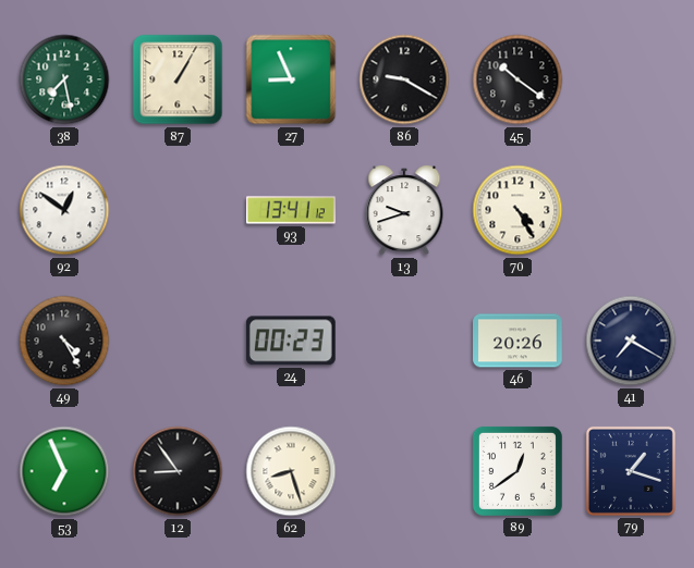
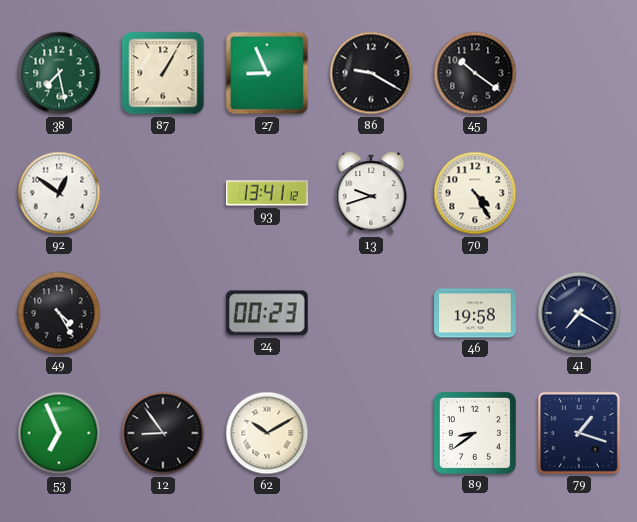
46: 20:26 -> 19:58 (476, 313)
62: 8:27 -> 10:10 (267, 433)
89: 12:39 -> 8:39 (475, 433)
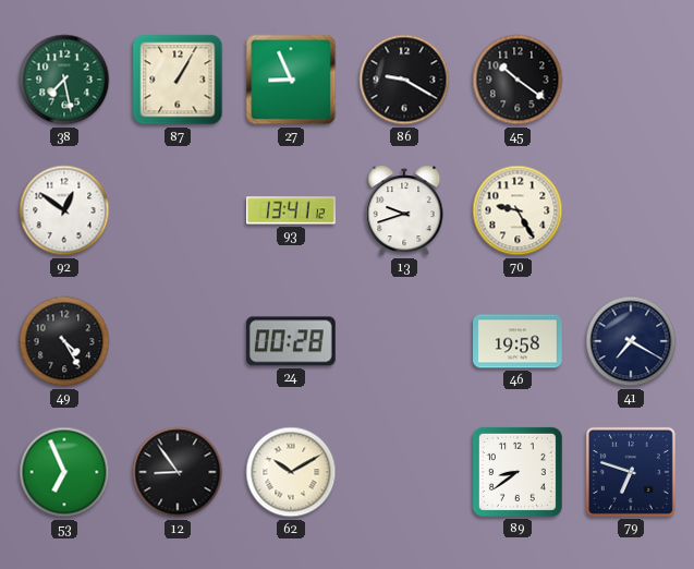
70: 4:25 -> 9:25 (518, 210)
24: 00:23 -> 00:28 (291, 341)
79: 1:18 -> 6:48 (631, 472)
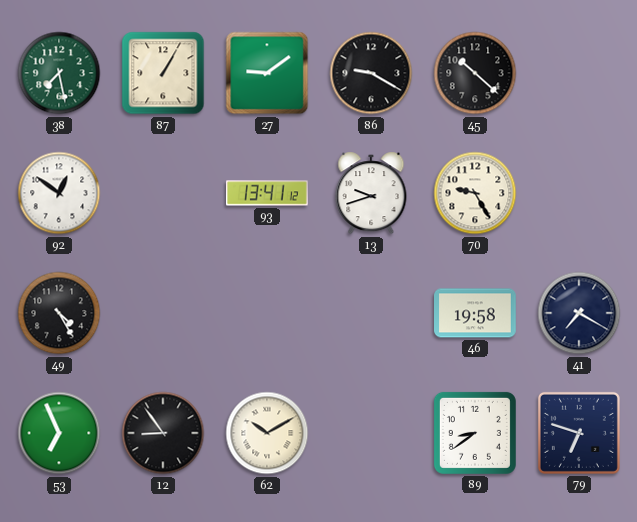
27: 8:56 -> 9:09 (267, 73)
45: 10:21 -> 10:22 (475, 73)
24: 00:28 -> none (291, 341)
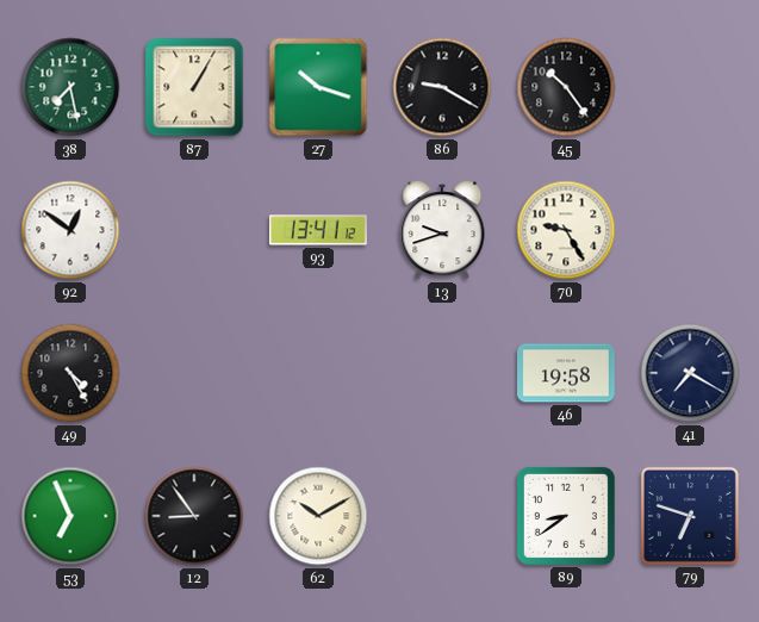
27: 9:09 -> 10:18 (318, 87)
45: 10:22 -> 10:24 (566, 87)
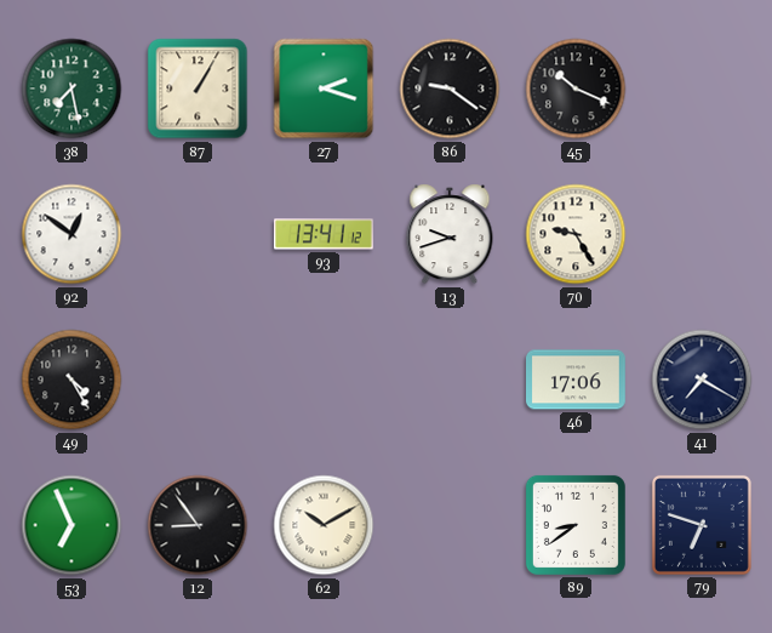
27: 10:18 -> 2:18 (324, 89)
86: 9:20 -> 9:21 (450, 89)
45: 10:24 -> 10:19 (576, 89)
46: 19:58 -> 17:06 (577, 380)
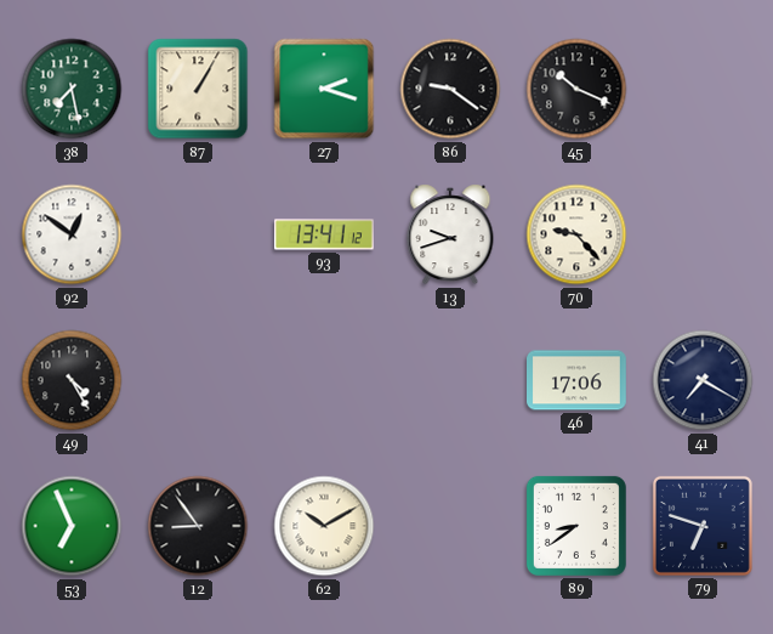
70: 9:25 -> 9:23 (576, 234)
